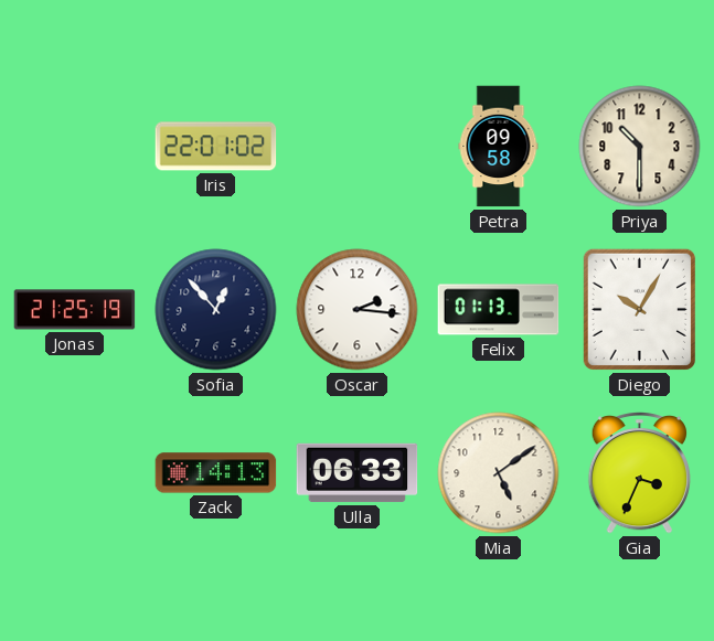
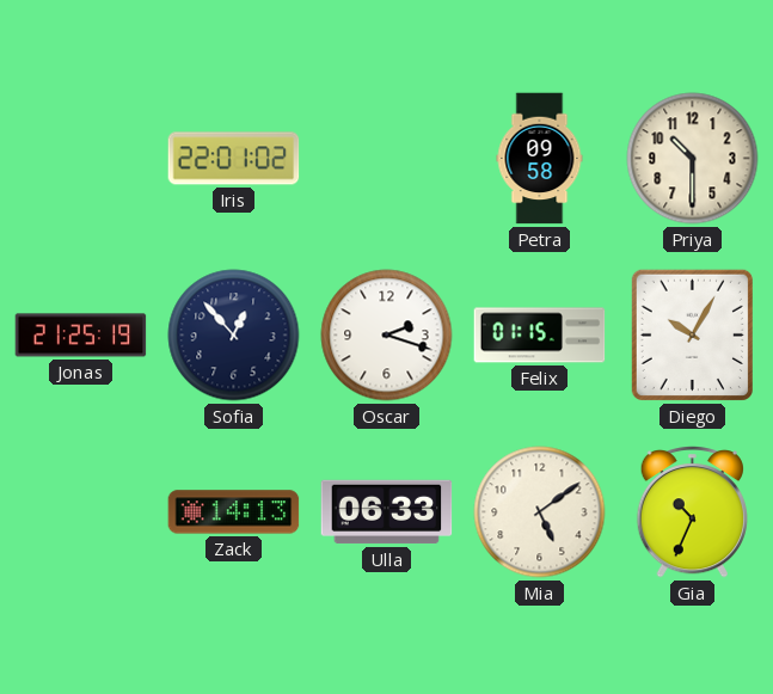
Oscar: 2:16 -> 2:18 (387, 336)
Felix: 01:13 -> 01:15 (540, 336)
Gia: 3:34 -> 10:34 (692, 512)
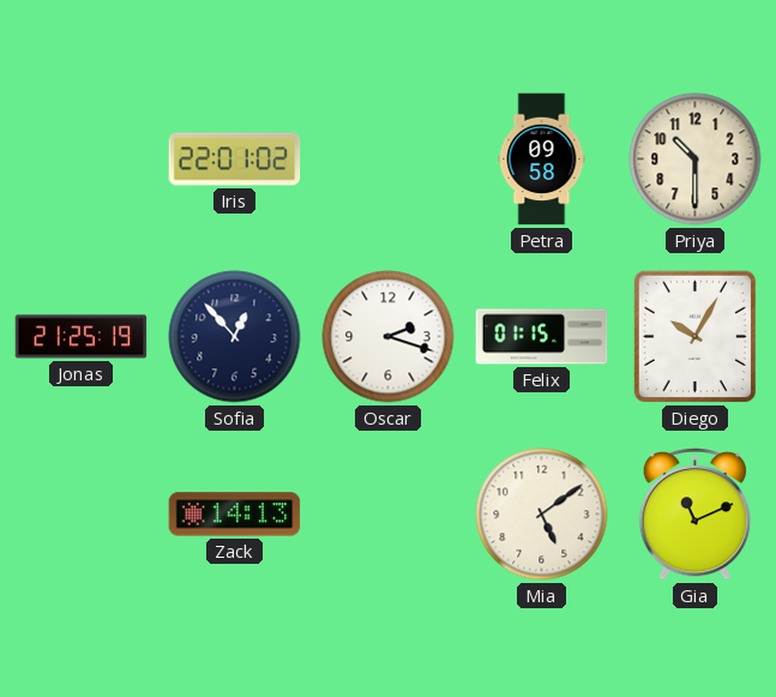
Ulla: 06:33 -> none (387, 512)
Gia: 10:34 -> 11:11 (694, 515)
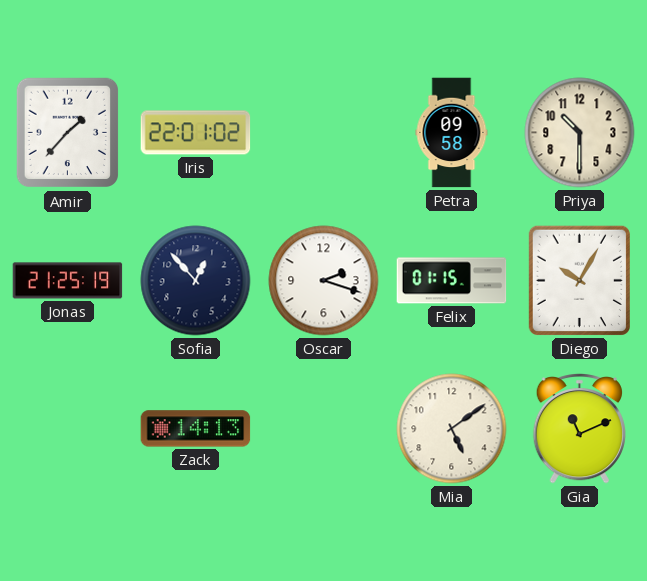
Amir: none -> 1:37 (67, 133)
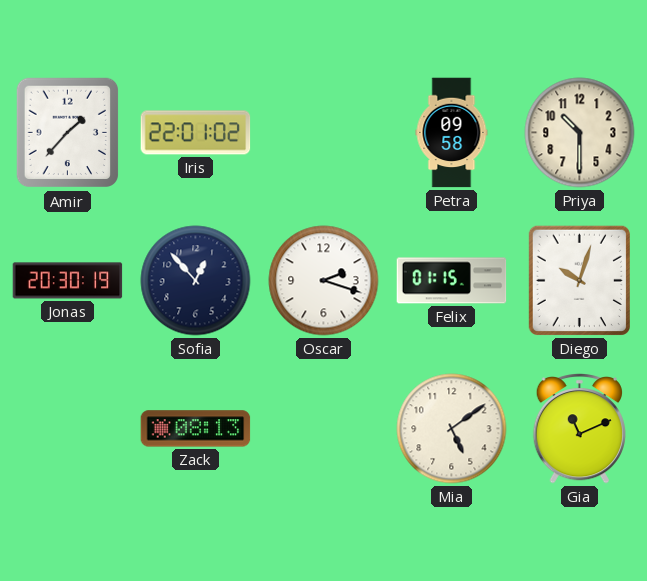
Jonas: 21:25 -> 20:30 (68, 281)
Diego: 10:05 -> 10:03 (579, 280)
Zack: 14:13 -> 08:13 (196, 429)
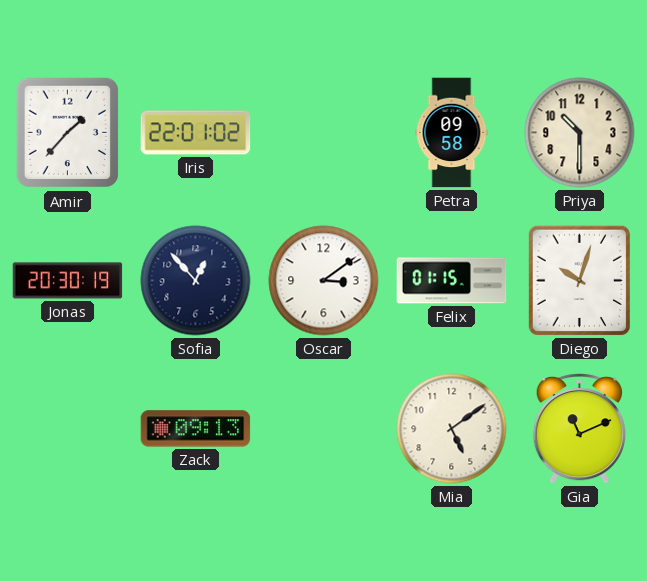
Oscar: 2:18 -> 3:09 (324, 281)
Zack: 08:13 -> 09:13 (196, 429)
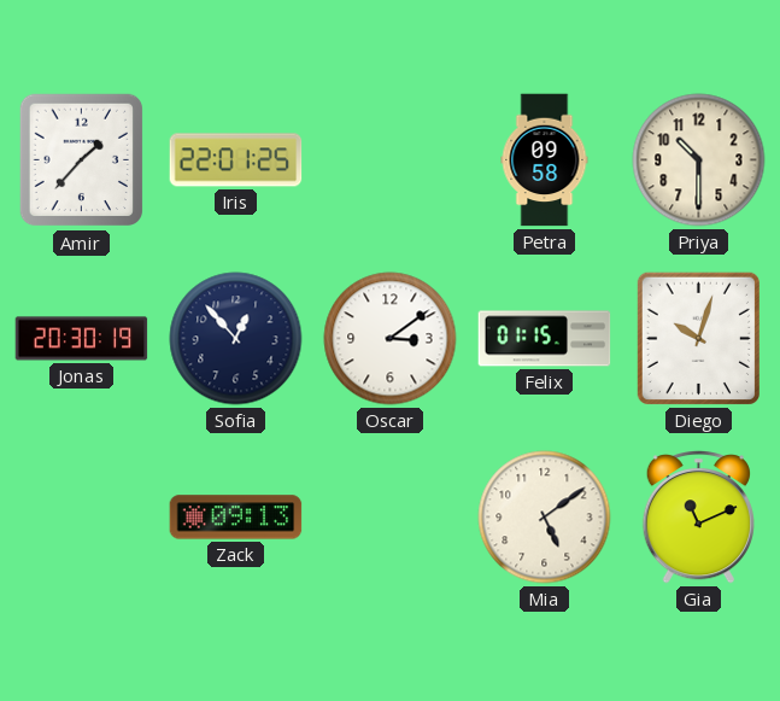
Iris: 22:01:02 -> 22:01:25 (236, 160)
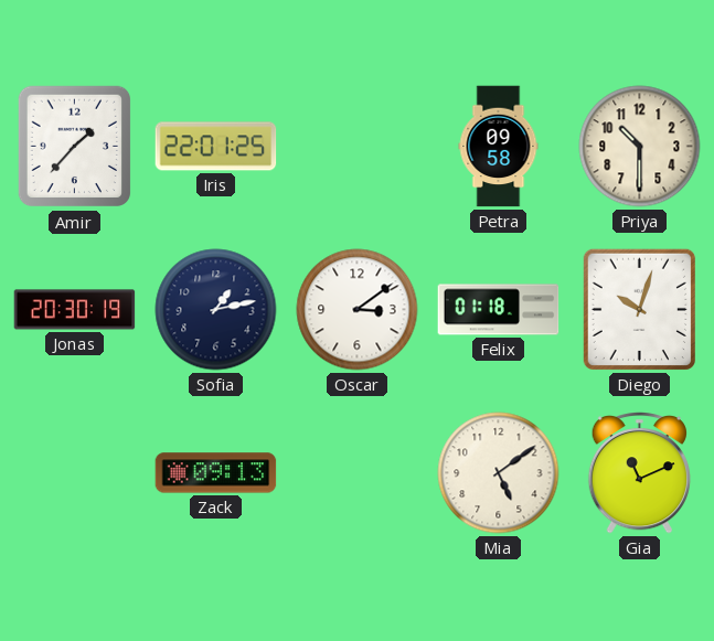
Sofia: 12:53 -> 1:13 (216, 310)
Felix: 01:15 -> 01:18 (499, 310)
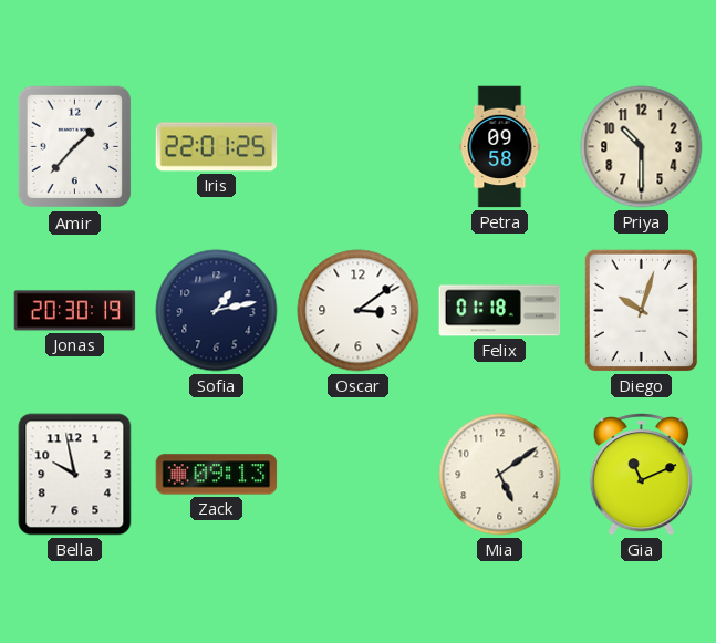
Bella: none -> 9:58 (75, 475)
